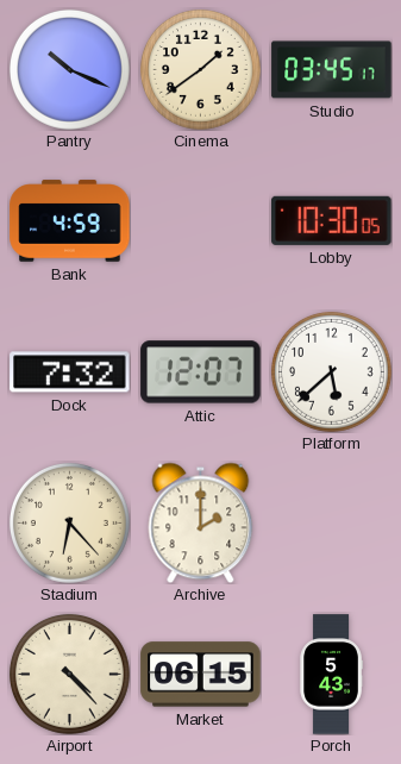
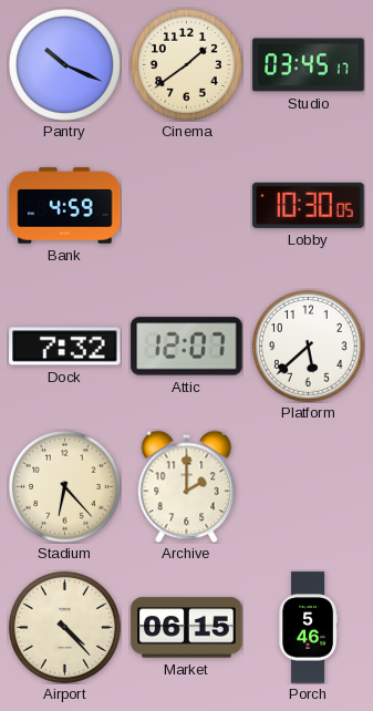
Porch: 5:43 -> 5:46 (308, 628)
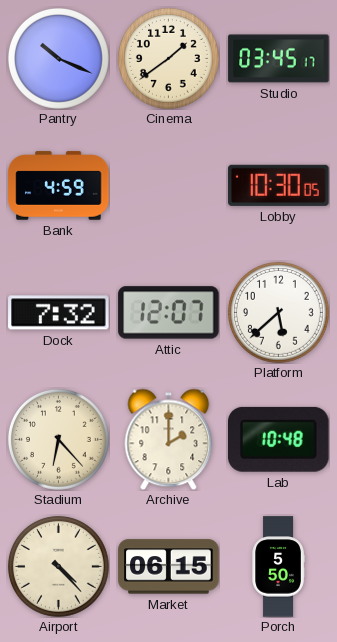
Lab: none -> 10:48 (279, 439)
Porch: 5:46 -> 5:50 (278, 567)
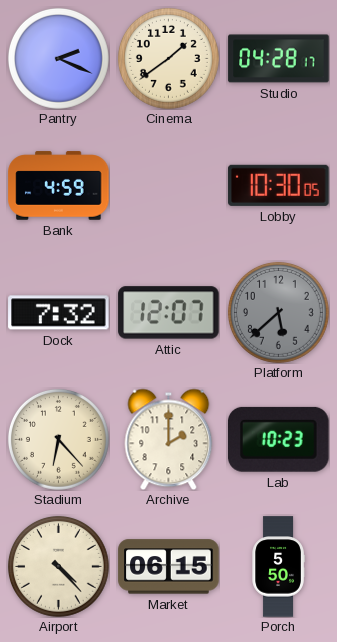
Pantry: 10:19 -> 2:19 (58, 58)
Studio: 03:45 -> 04:28 (279, 59)
Platform dial: white -> grey (278, 312)
Lab: 10:48 -> 10:23 (279, 439)
